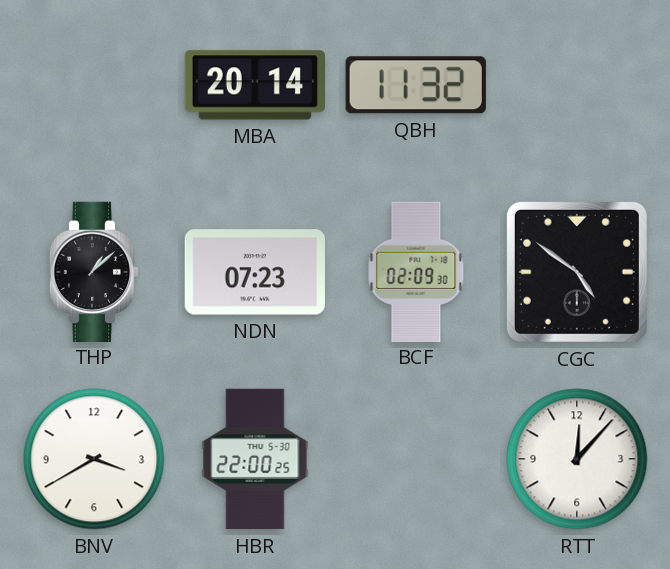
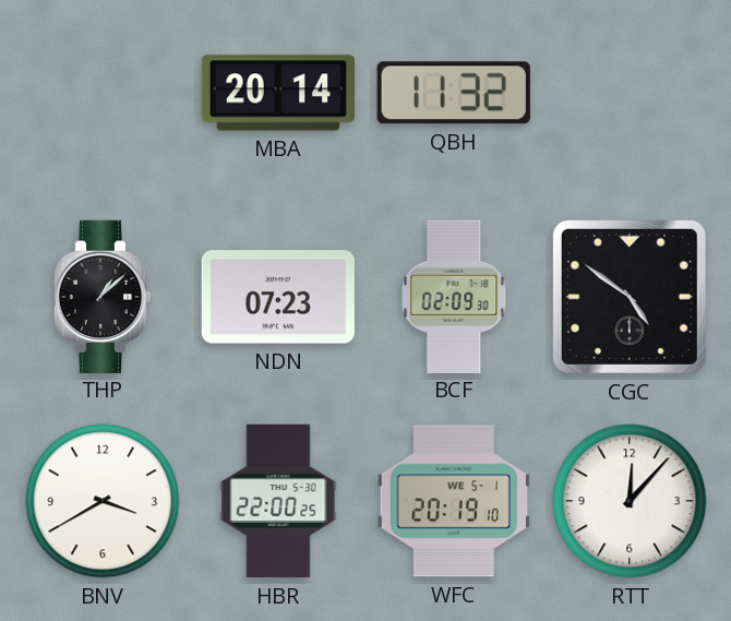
WFC: none -> 20:19 (454, 501)
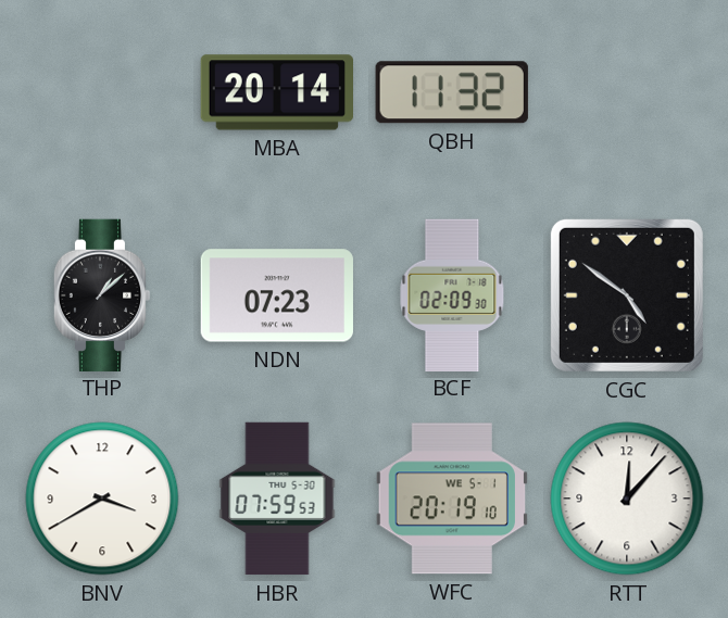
HBR: 22:00 -> 07:59 (277, 499)
